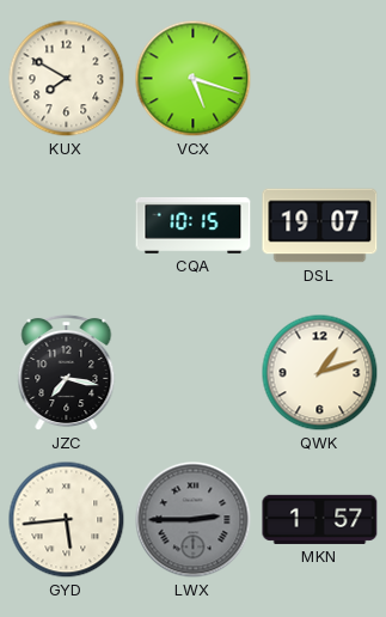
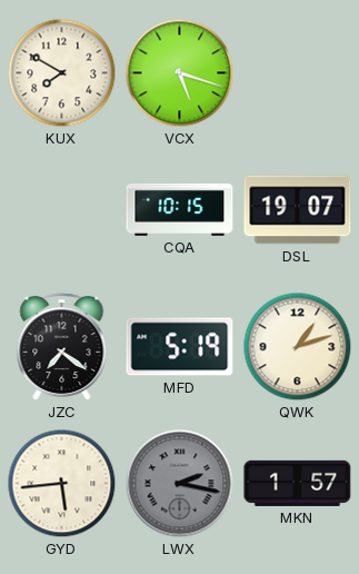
JZC: 7:17 -> 7:21 (62, 347)
MFD: none -> 5:19 (180, 347)
LWX: 2:45 -> 2:17 (180, 484)
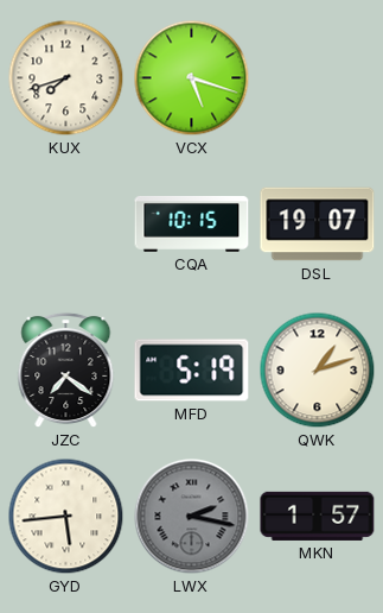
KUX: 7:50 -> 7:42 (66, 78)
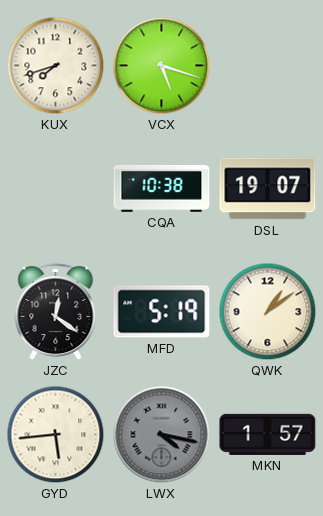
CQA: 10:15 -> 10:38 (162, 188)
JZC: 7:21 -> 12:21 (56, 312)
QWK: 1:12 -> 1:09 (268, 312)
LWX: 2:17 -> 4:17 (162, 435)
